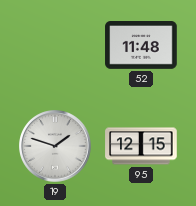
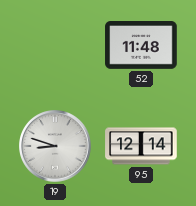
19: 1:48 -> 8:48 (56, 147)
95: 12:15 -> 12:14 (141, 146)
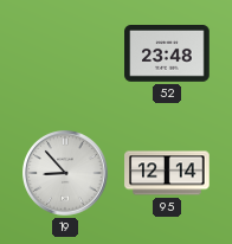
52: 11:48 -> 23:48 (167, 54)
19: 8:48 -> 8:53 (66, 174)
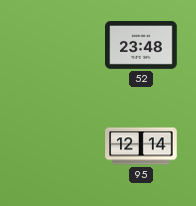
19: 8:53 -> none (66, 174)
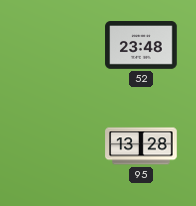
95: 12:14 -> 13:28 (141, 146)
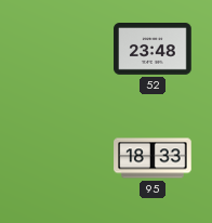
95: 13:28 -> 18:33 (153, 158)
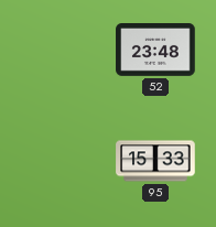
95: 18:33 -> 15:33 (155, 161)
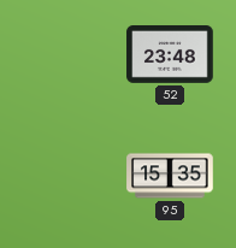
95: 15:33 -> 15:35 (170, 176)
